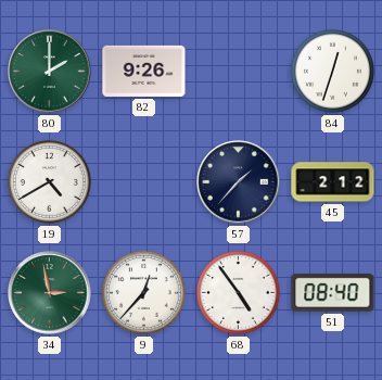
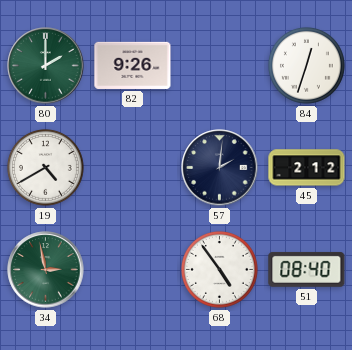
57: 1:37 -> 2:01 (220, 168)
9: 12:37 -> none (143, 292)
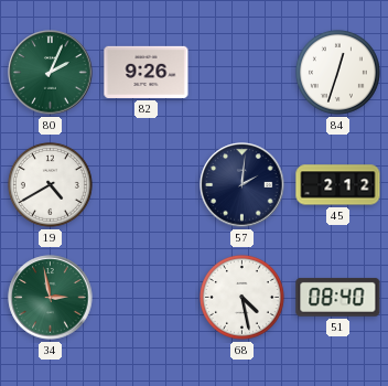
80: 2:00 -> 2:04 (51, 73)
68: 4:54 -> 4:28 (241, 297)
